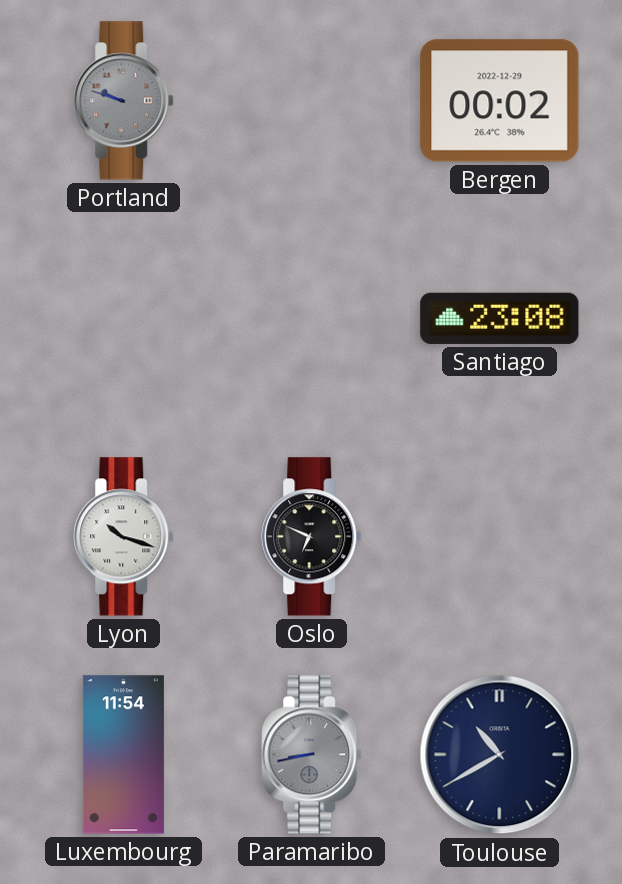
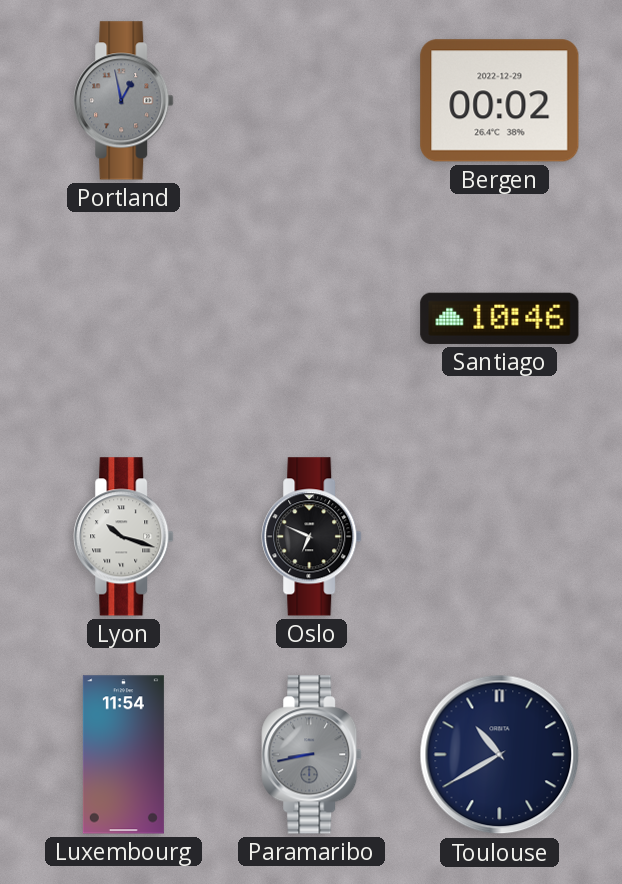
Portland: 9:48 -> 12:58 (124, 101)
Santiago: 23:08 -> 10:46 (500, 318)
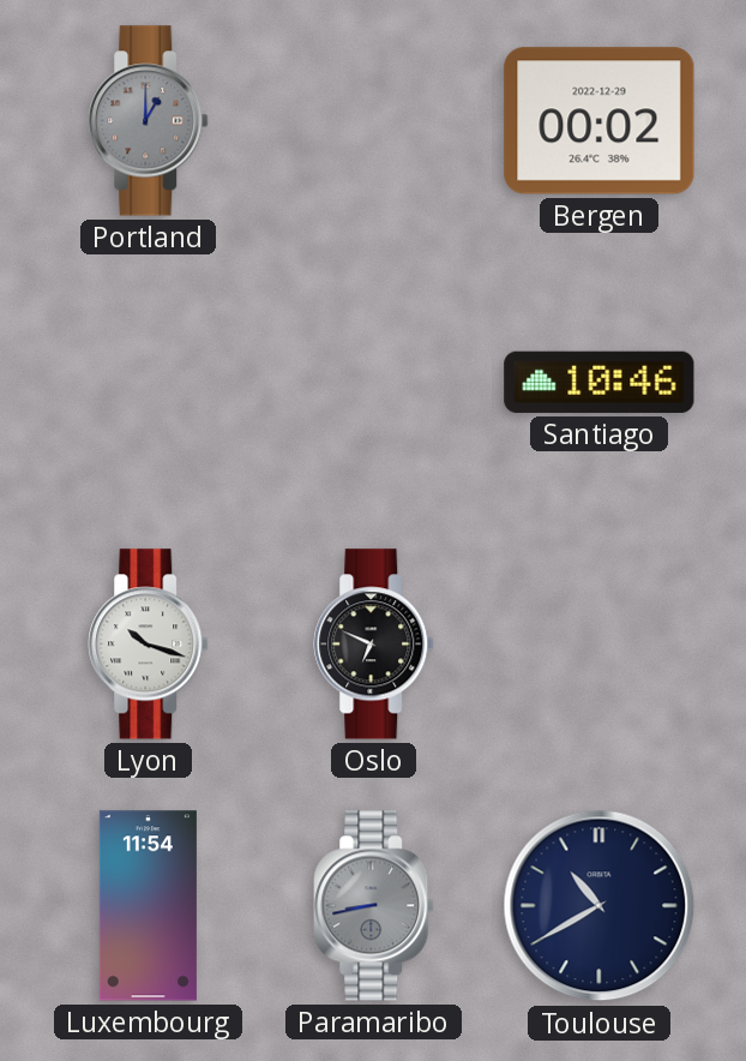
Portland: 12:58 -> 1:00 (149, 121)
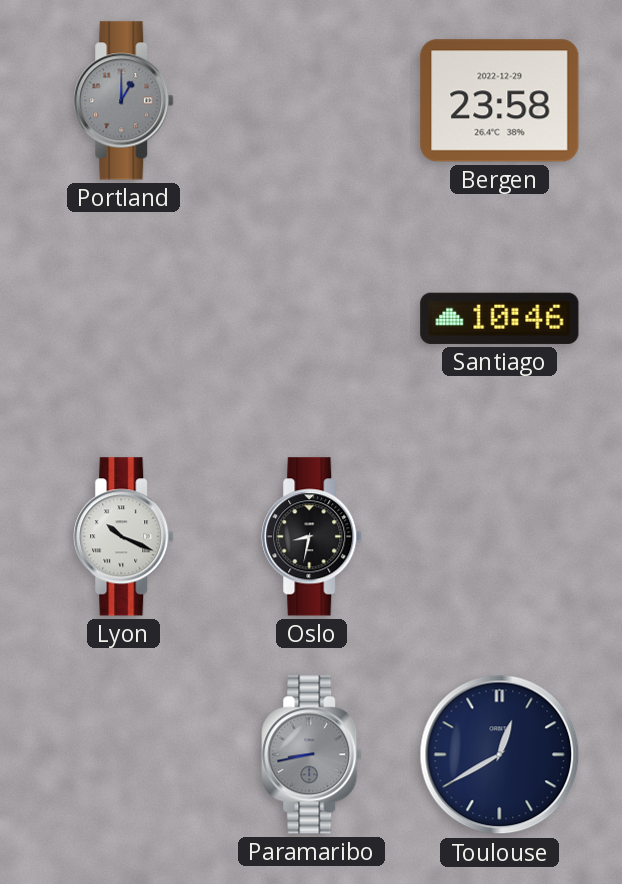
Bergen: 00:02 -> 23:58 (500, 101)
Lyon: 10:18 -> 10:19 (124, 537)
Oslo: 6:49 -> 8:32 (312, 537)
Luxembourg: 11:54 -> none (148, 906)
Toulouse: 10:40 -> 12:40 (500, 755)
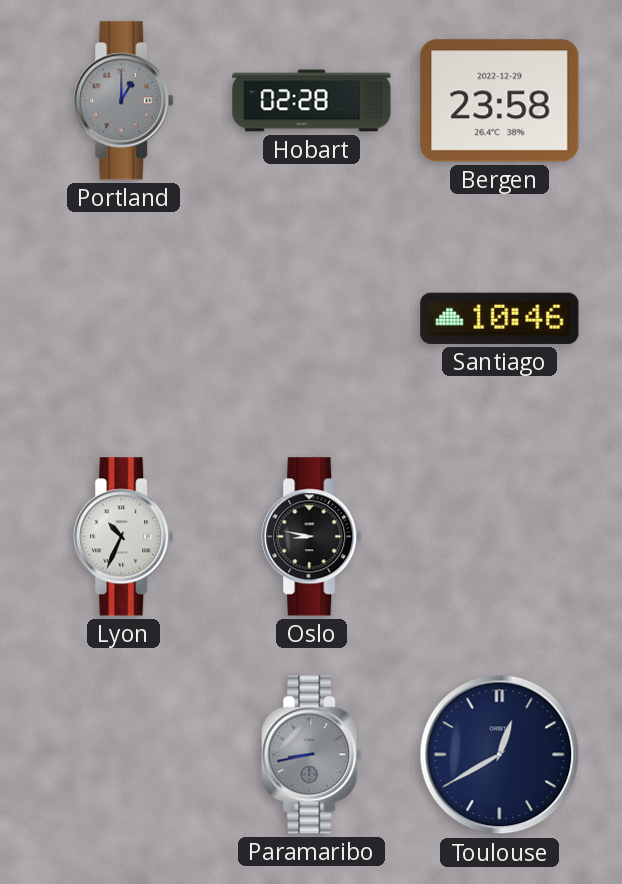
Hobart: none -> 02:28 (312, 101)
Lyon: 10:19 -> 10:34 (124, 537)
Oslo: 8:32 -> 8:47 (312, 537)
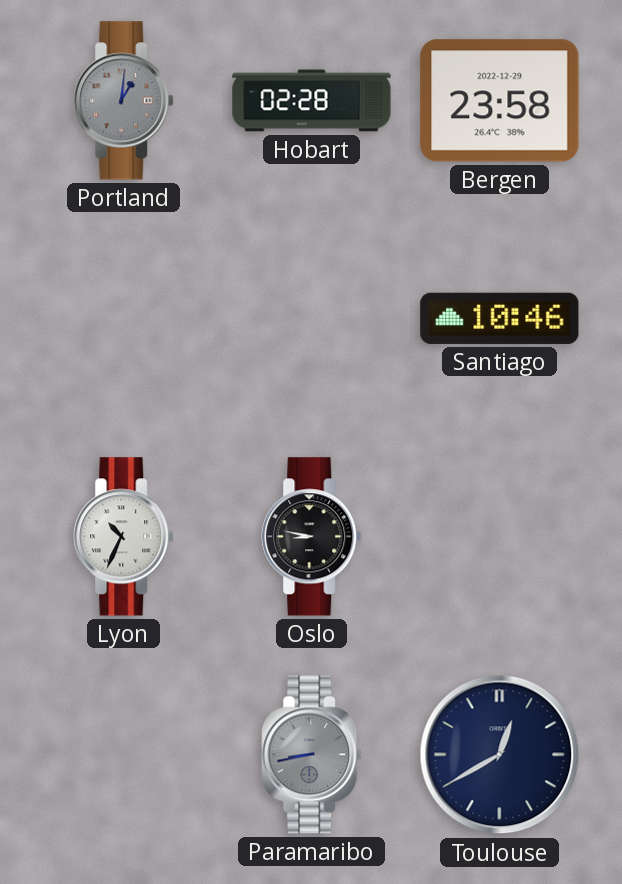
Portland: 1:00 -> 1:01 (124, 101)
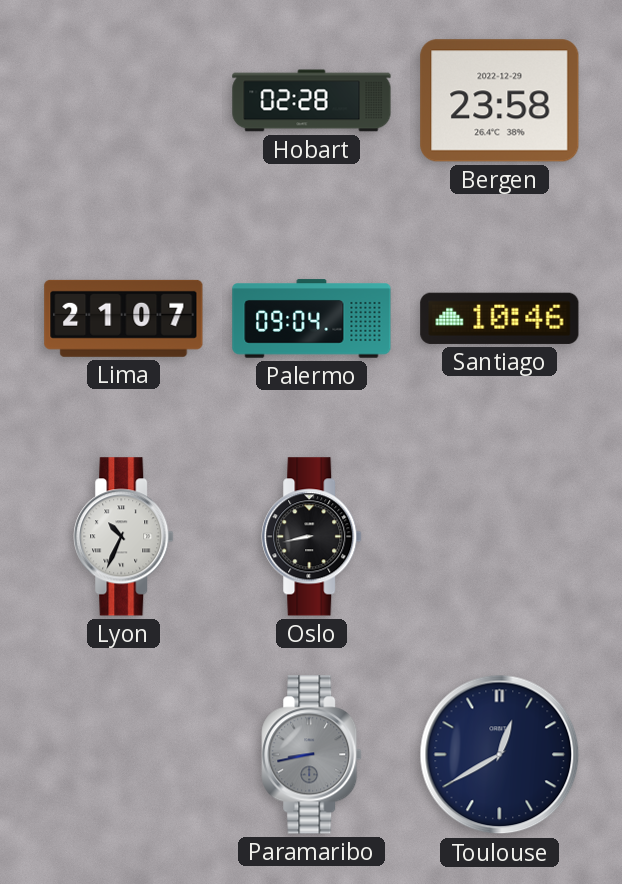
Portland: 1:01 -> none (124, 101)
Lima: none -> 21:07 (124, 318)
Palermo: none -> 09:04 (312, 319)
Oslo: 8:47 -> 8:43 (312, 537)
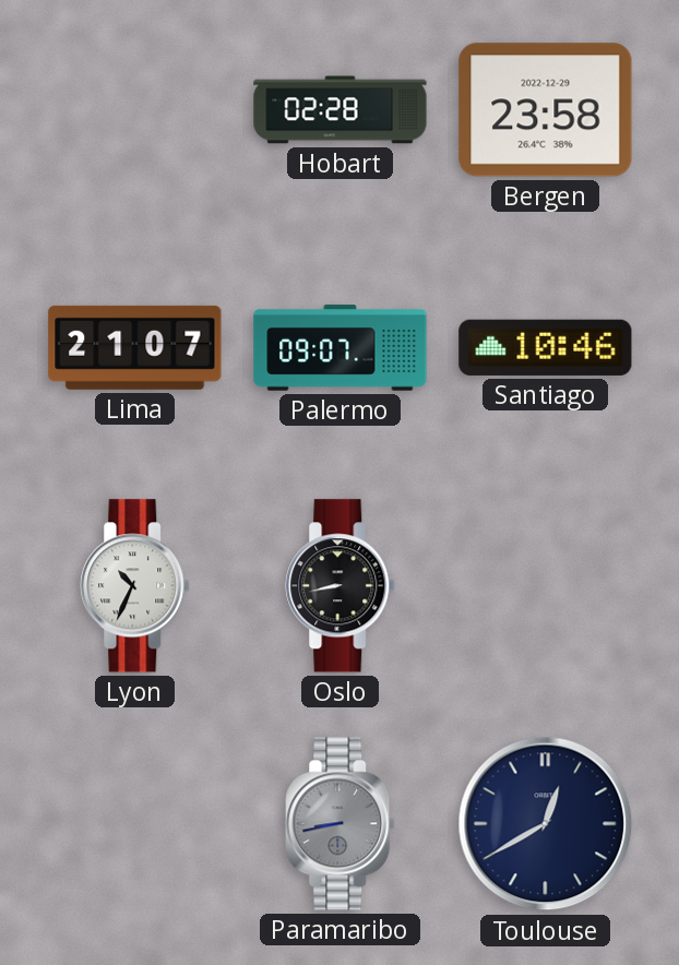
Palermo: 09:04 -> 09:07 (341, 348)
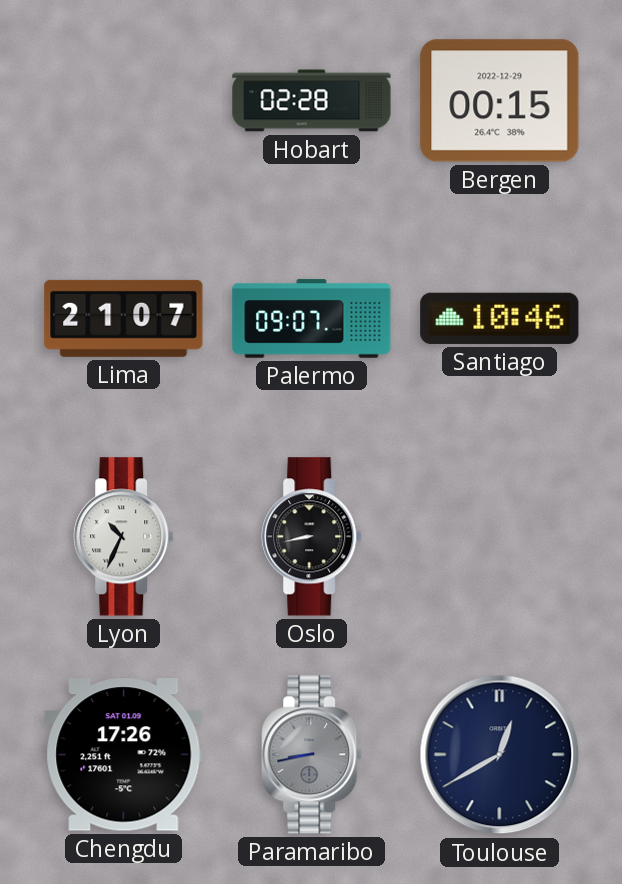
Bergen: 23:58 -> 00:15 (500, 101)
Chengdu: none -> 17:26 (124, 755)
